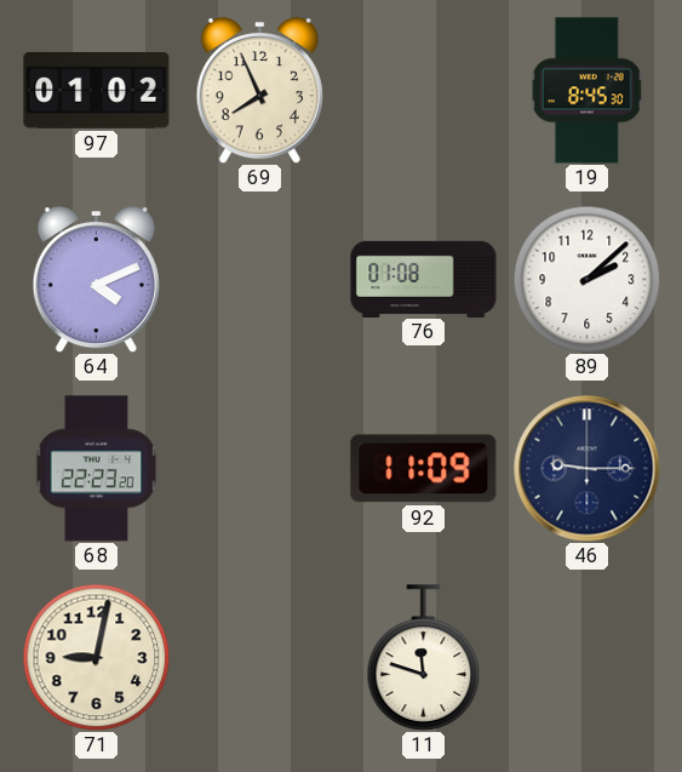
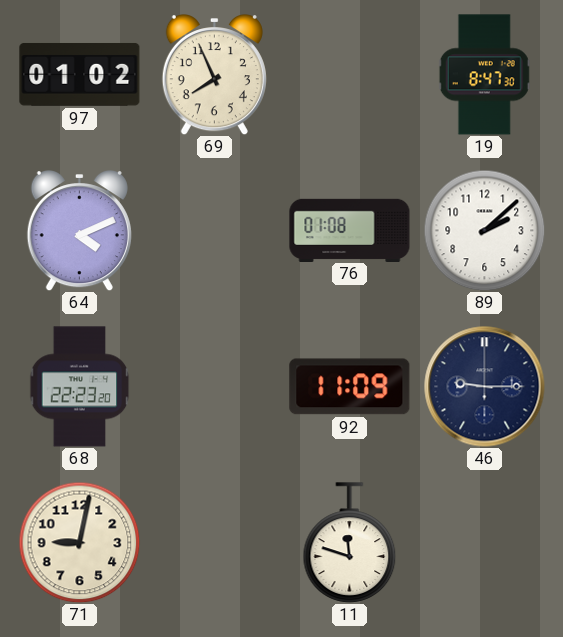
19: 8:45 -> 8:47 (484, 75)
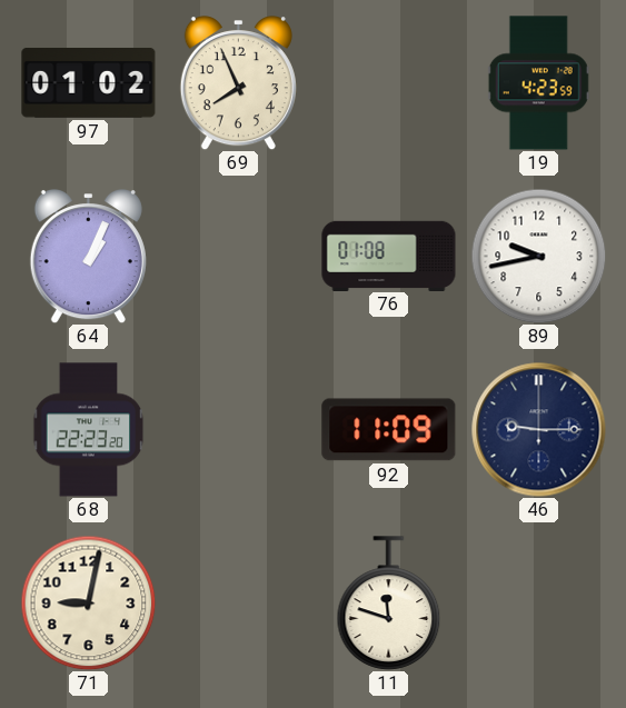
19: 8:47 -> 4:23 (538, 83)
64: 4:11 -> 1:04 (88, 257)
89: 2:08 -> 9:43 (538, 256)
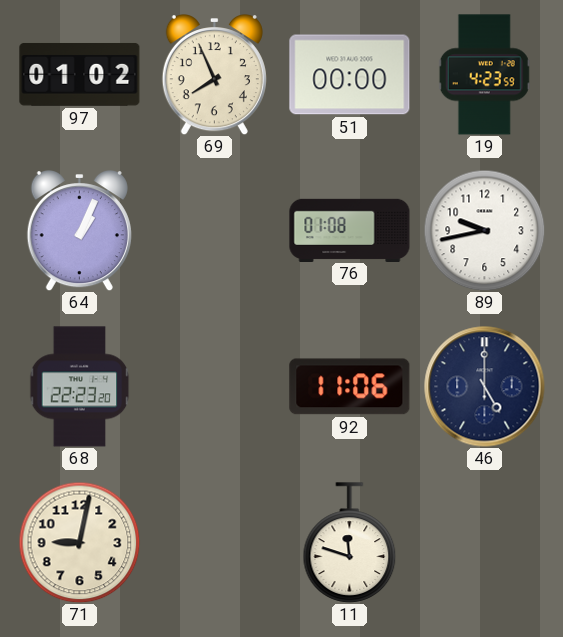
51: none -> 00:00 (350, 75)
92: 11:09 -> 11:06 (350, 387)
46: 9:15 -> 5:00 (485, 387)
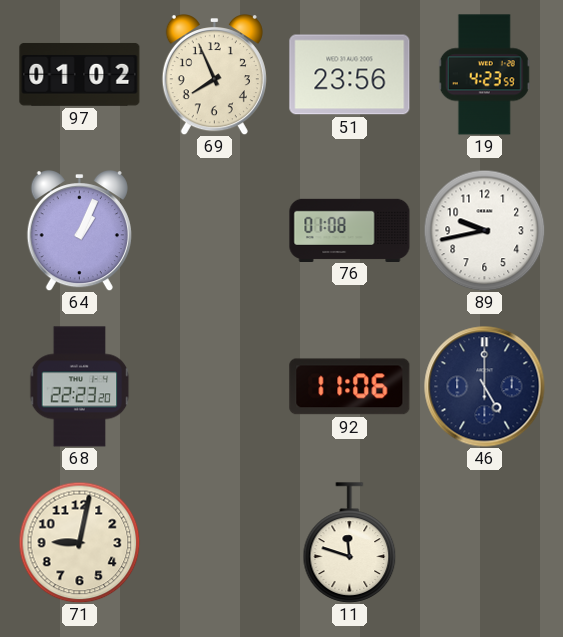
51: 00:00 -> 23:56 (350, 75)
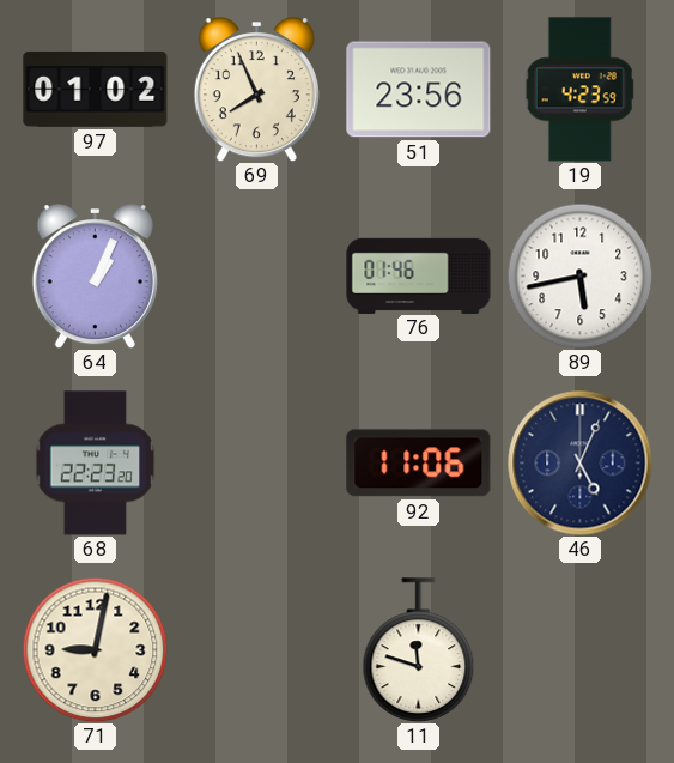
76: 01:08 -> 01:46 (419, 275)
89: 9:43 -> 5:43 (579, 275)
46: 5:00 -> 5:04 (581, 464)
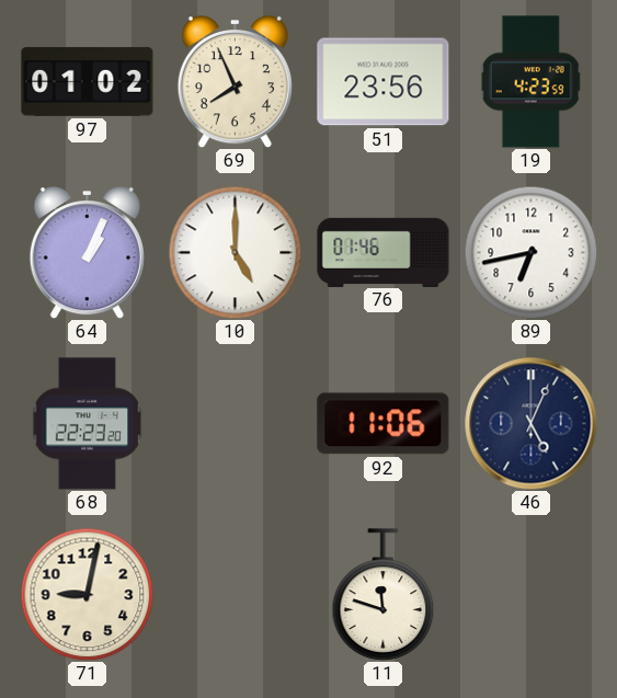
10: none -> 5:00 (235, 252)
89: 5:43 -> 6:43 (530, 252)
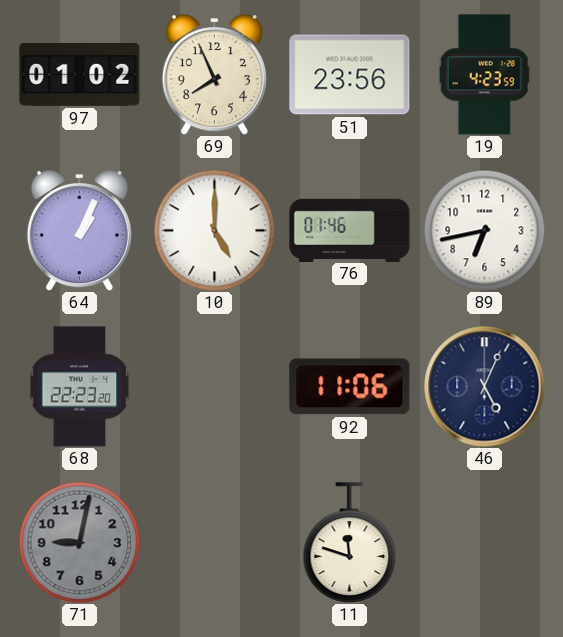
71 dial: cream -> grey (79, 542)
